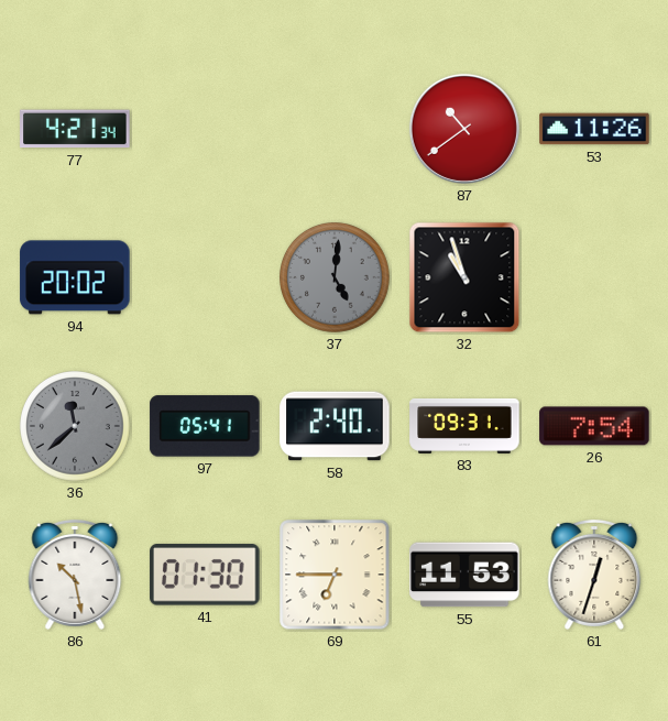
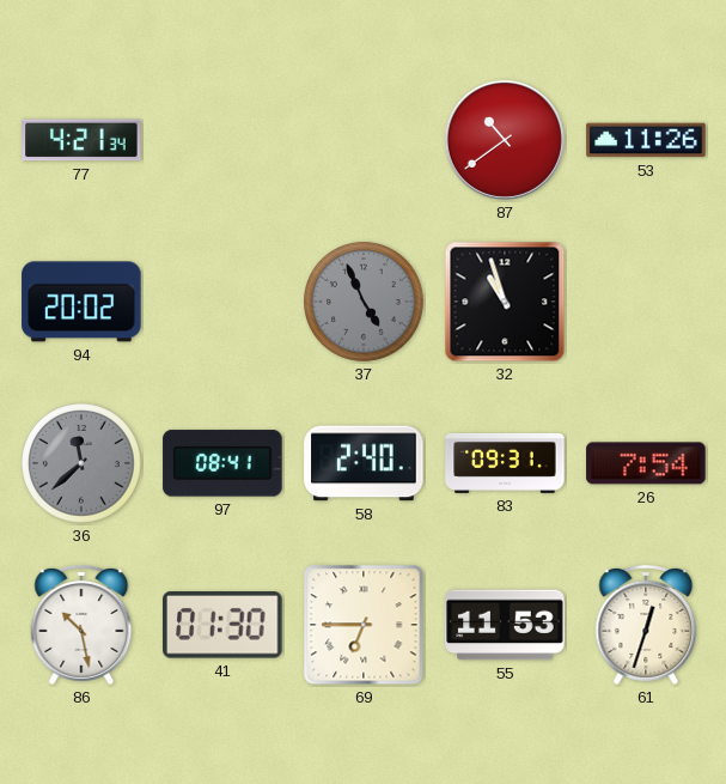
37: 5:01 -> 4:56 (365, 303)
97: 05:41 -> 08:41 (222, 463)
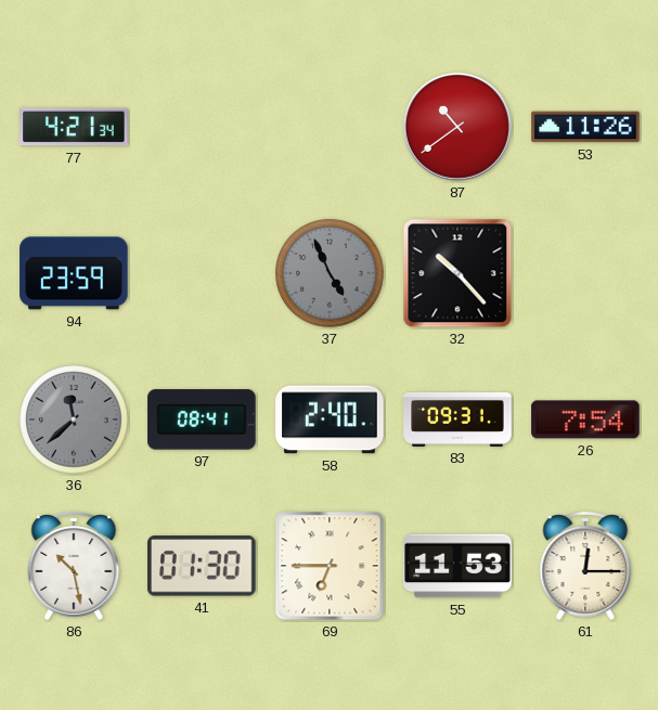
94: 20:02 -> 23:59 (74, 273)
32: 10:57 -> 10:23 (457, 273)
61: 12:33 -> 12:15 (585, 566)
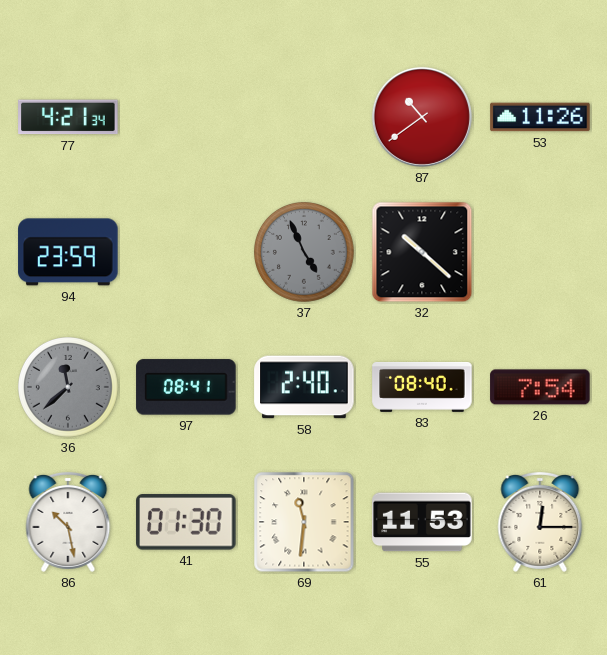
32: 10:23 -> 10:22 (422, 252)
83: 09:31 -> 08:40 (422, 387)
69: 6:45 -> 11:31 (304, 522)
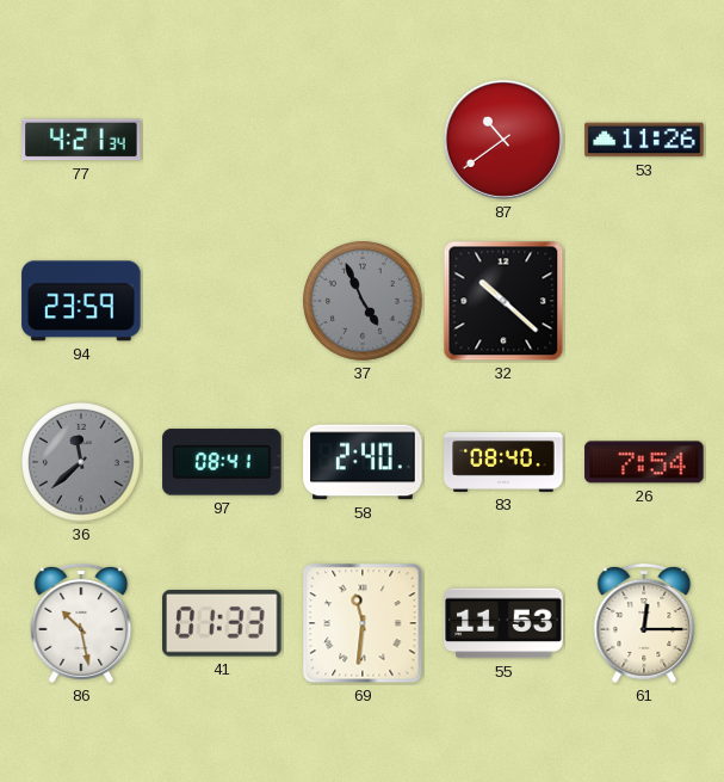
41: 01:30 -> 01:33 (222, 623)
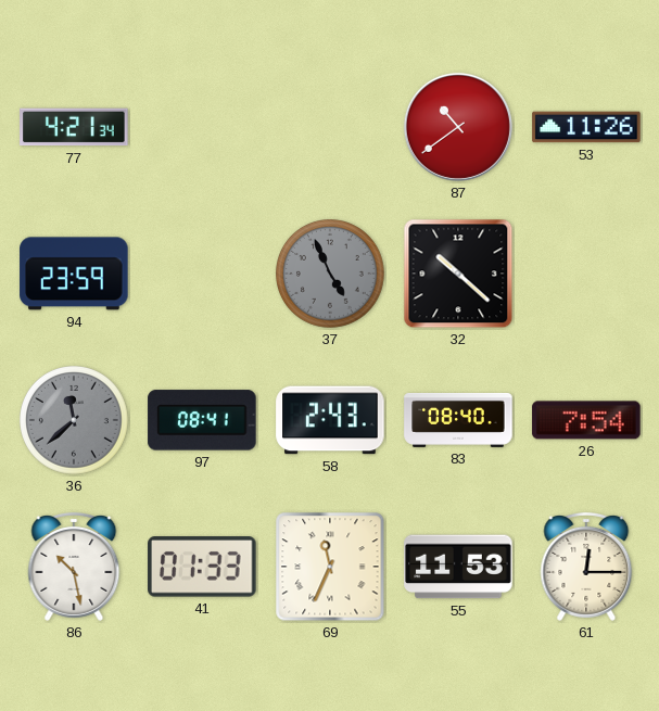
58: 2:40 -> 2:43 (330, 420)
69: 11:31 -> 11:34 (330, 567)
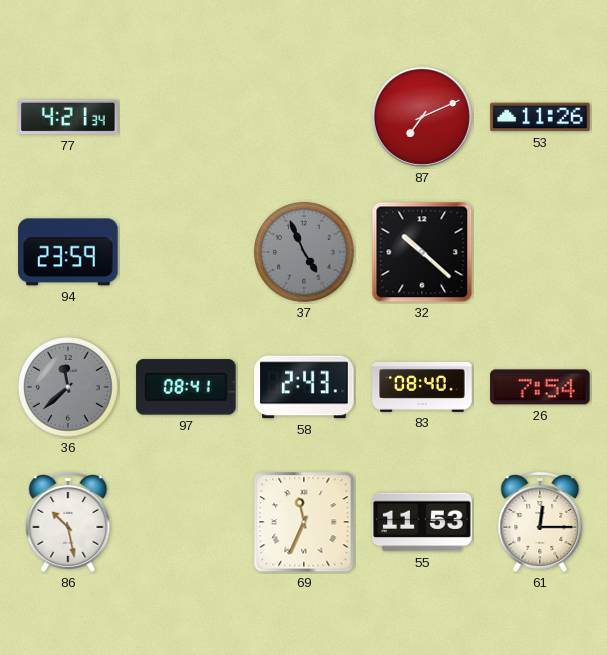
87: 10:39 -> 7:11 (422, 117)
41: 01:33 -> none (202, 567)
